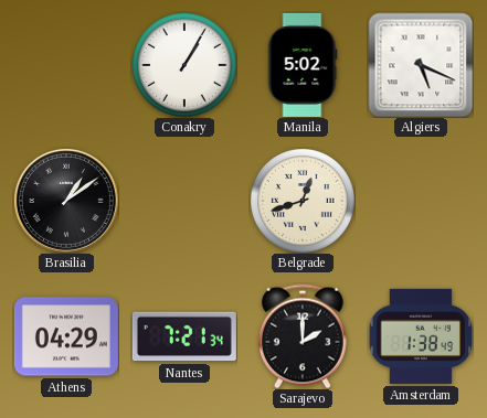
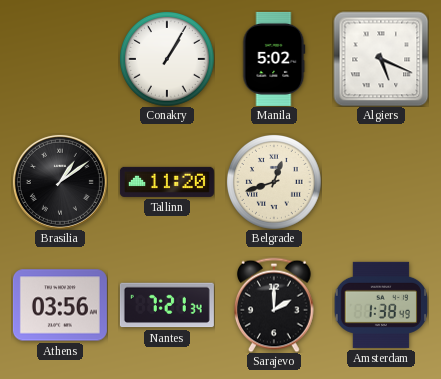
Tallinn: none -> 11:20 (167, 182)
Athens: 04:29 -> 03:56 (60, 305)
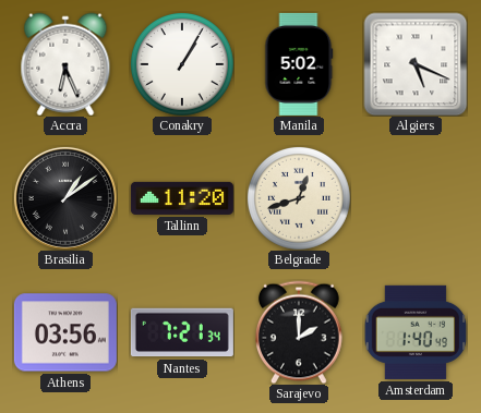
Accra: none -> 6:26 (65, 64)
Amsterdam: 1:38 -> 1:40 (414, 332)
